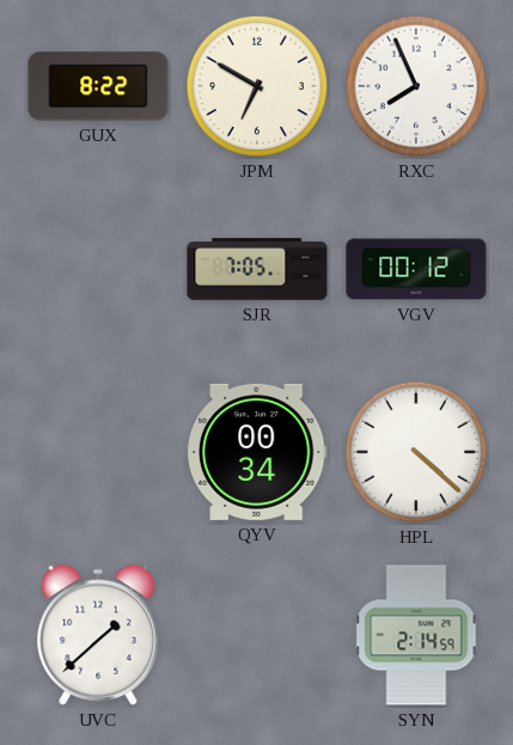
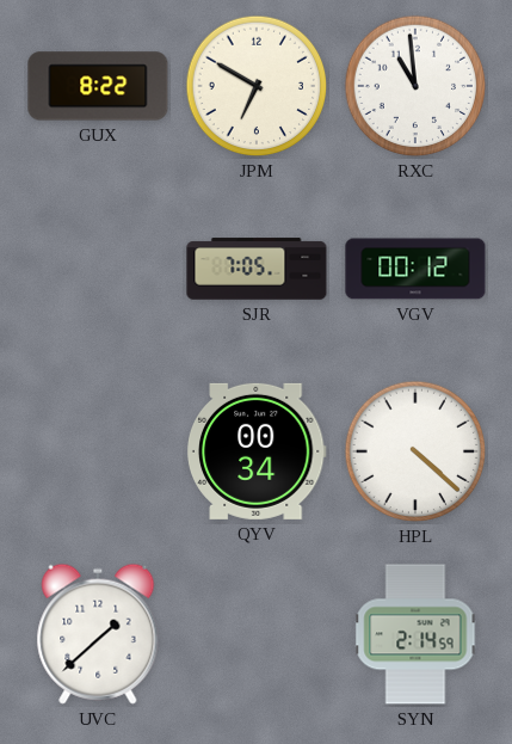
RXC: 7:56 -> 10:59 (415, 86)
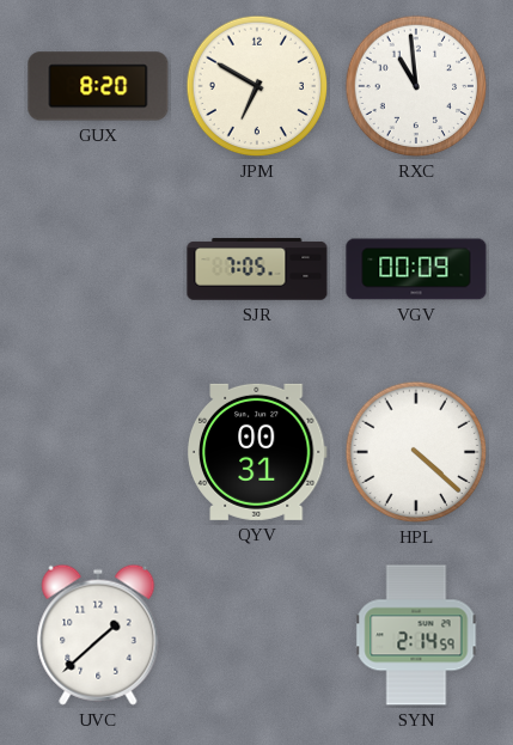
GUX: 8:22 -> 8:20 (98, 86)
VGV: 00:12 -> 00:09 (416, 269)
QYV: 00:34 -> 00:31 (257, 452)
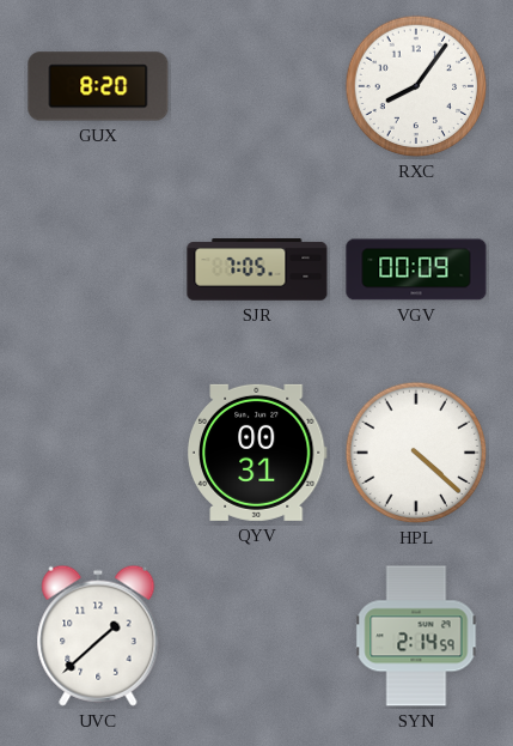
JPM: 6:50 -> none (257, 86)
RXC: 10:59 -> 8:06 (416, 86)
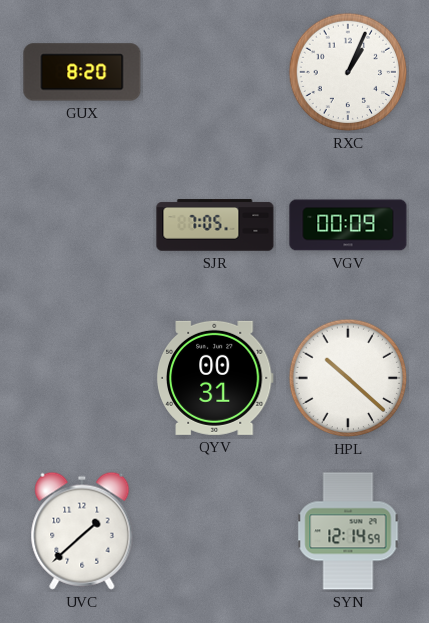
RXC: 8:06 -> 1:04 (348, 72)
HPL: 4:22 -> 10:22 (348, 378)
SYN: 2:14 -> 12:14 (348, 531)
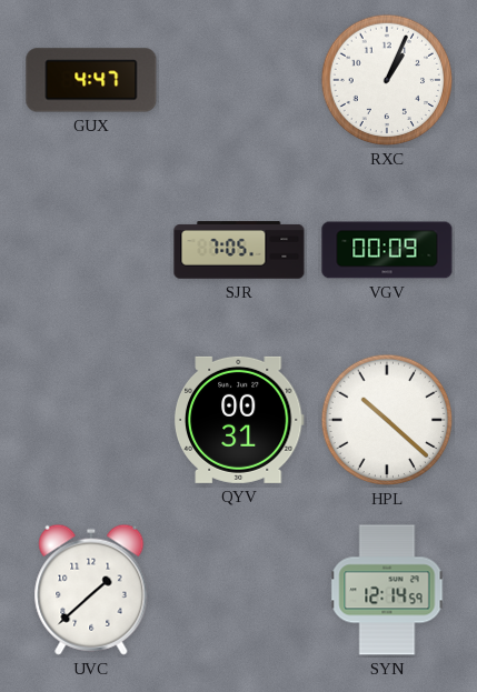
GUX: 8:20 -> 4:47 (91, 80)
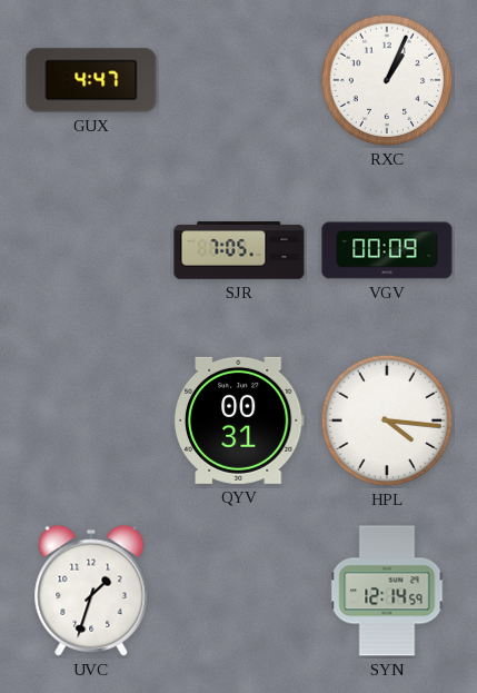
HPL: 10:22 -> 4:16 (387, 420)
UVC: 1:38 -> 1:33 (91, 591)
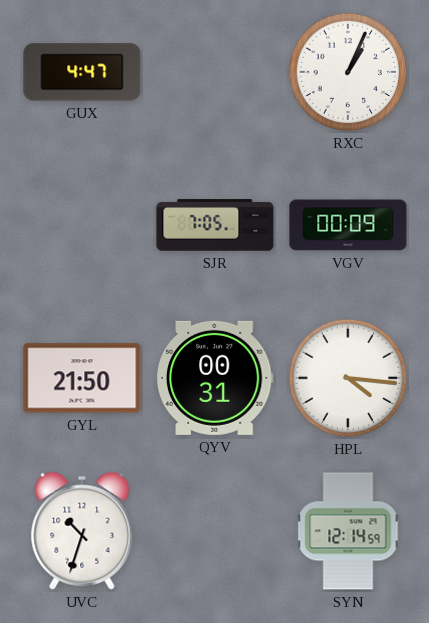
GYL: none -> 21:50 (82, 378)
UVC: 1:33 -> 10:33 (82, 531)
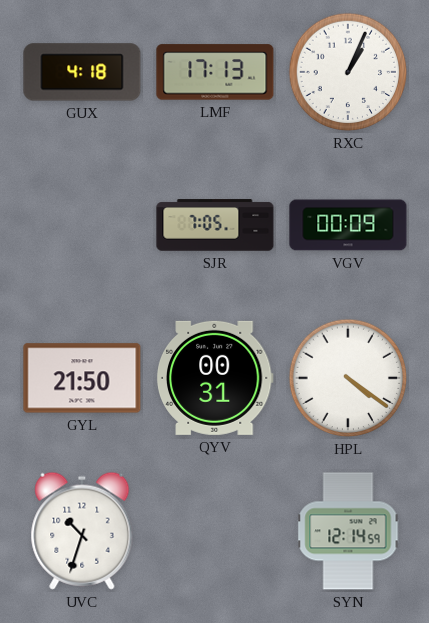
GUX: 4:47 -> 4:18 (82, 72)
LMF: none -> 17:13 (215, 72)
HPL: 4:16 -> 4:21 (348, 378)
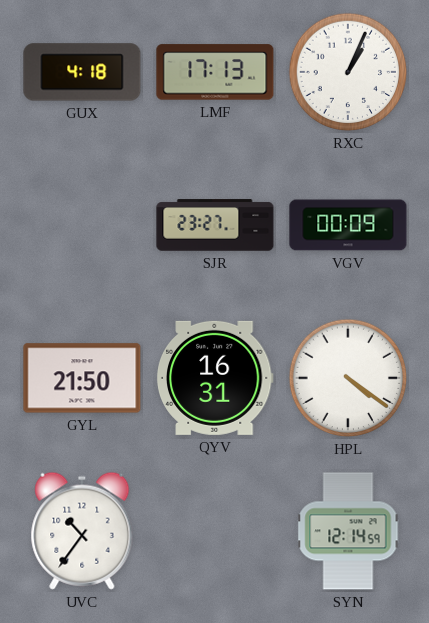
SJR: 7:05 -> 23:27 (215, 225)
QYV: 00:31 -> 16:31 (215, 378)
UVC: 10:33 -> 10:36 (82, 531)
